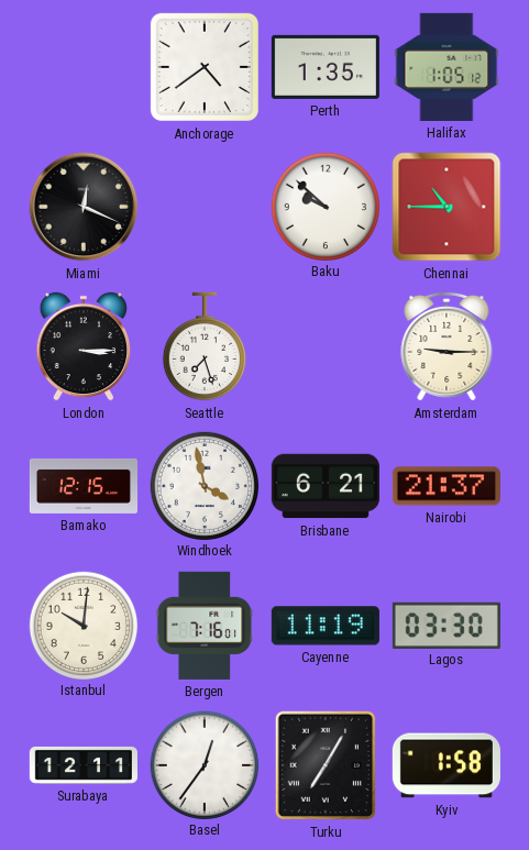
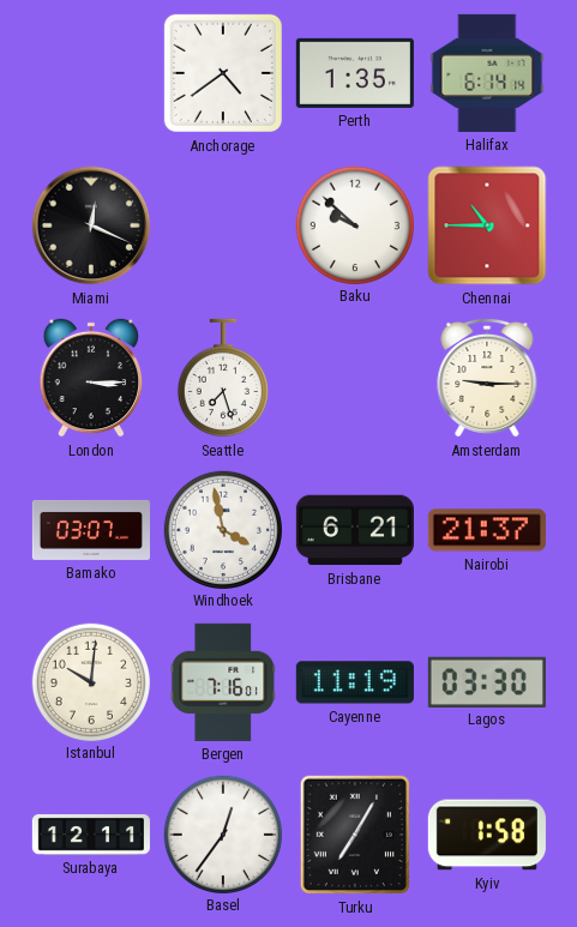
Halifax: 1:05 -> 6:14 (487, 73)
Bamako: 12:15 -> 03:07 (90, 530)
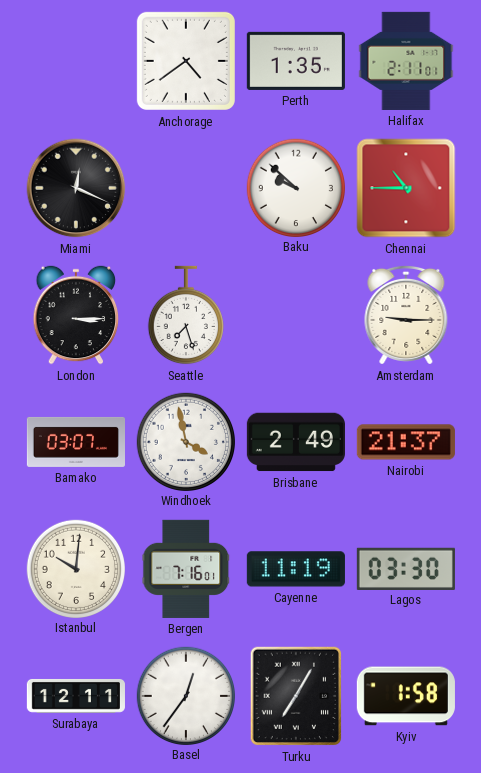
Halifax: 6:14 -> 2:11 (406, 61)
Brisbane: 6:21 -> 2:49 (296, 442)
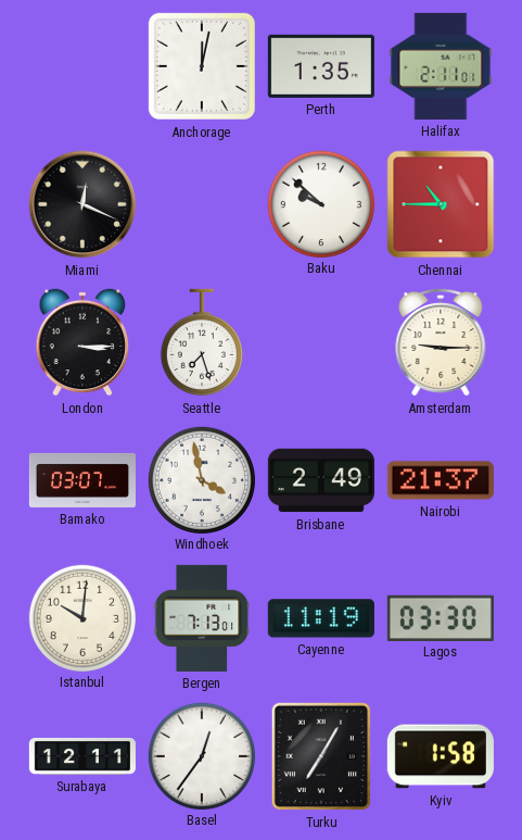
Anchorage: 4:39 -> 12:02 (202, 66)
Bergen: 7:16 -> 7:13 (202, 618)
